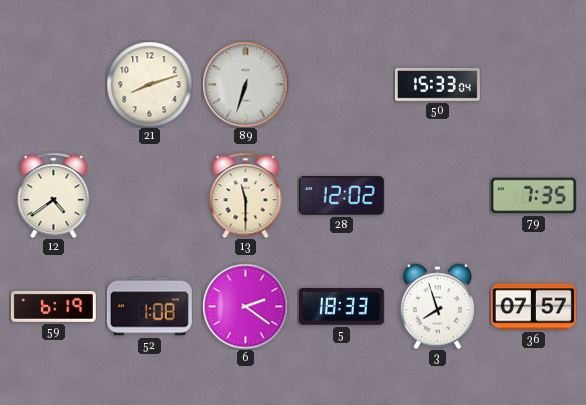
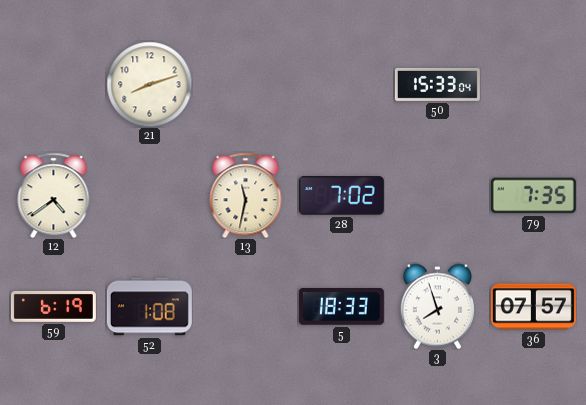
89: 6:33 -> none (245, 84)
13: 11:30 -> 11:32 (246, 195)
28: 12:02 -> 7:02 (341, 196)
6: 2:21 -> none (245, 306)
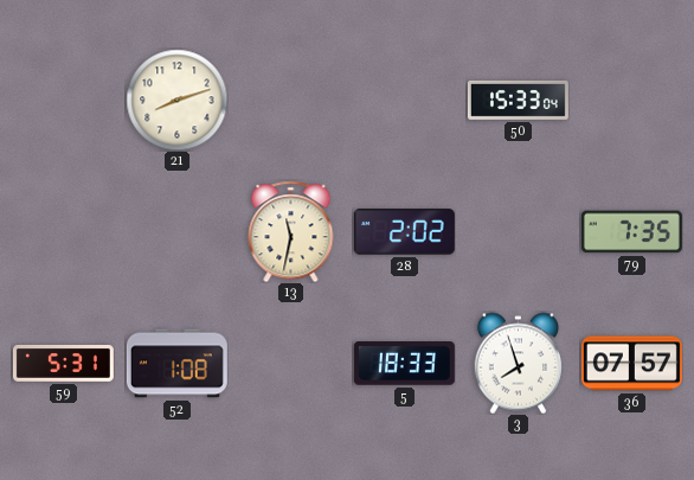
12: 4:39 -> none (54, 195)
28: 7:02 -> 2:02 (404, 232)
59: 6:19 -> 5:31 (63, 364)
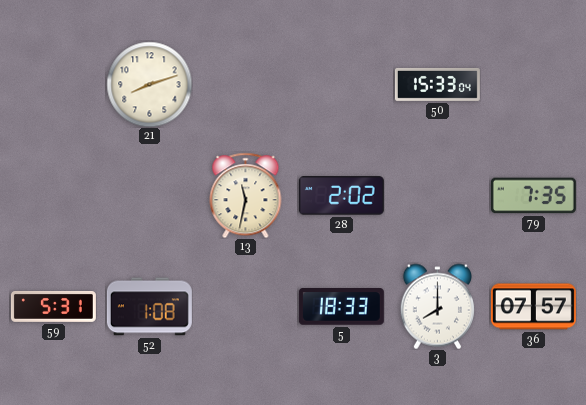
3: 7:57 -> 8:00 (437, 306)
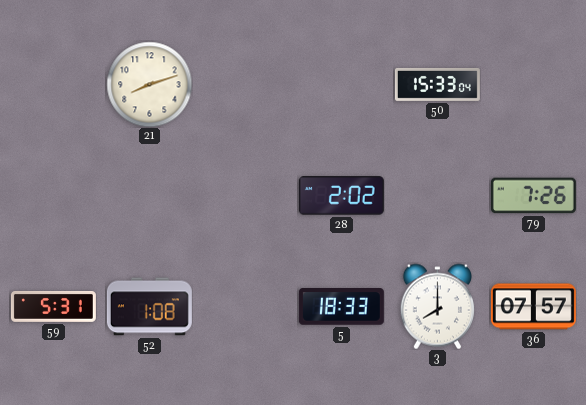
13: 11:32 -> none (246, 195)
79: 7:35 -> 7:26 (533, 196)
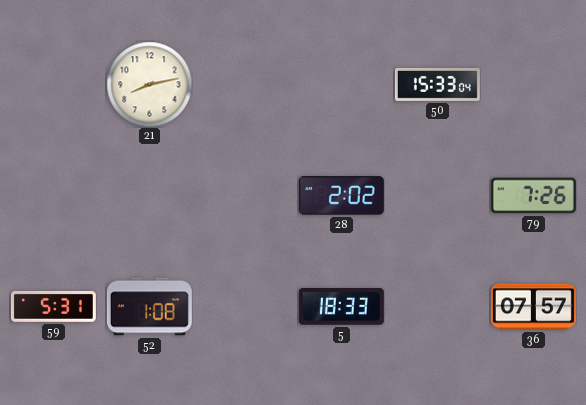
21: 8:12 -> 8:13 (149, 84)
3: 8:00 -> none (437, 306)
